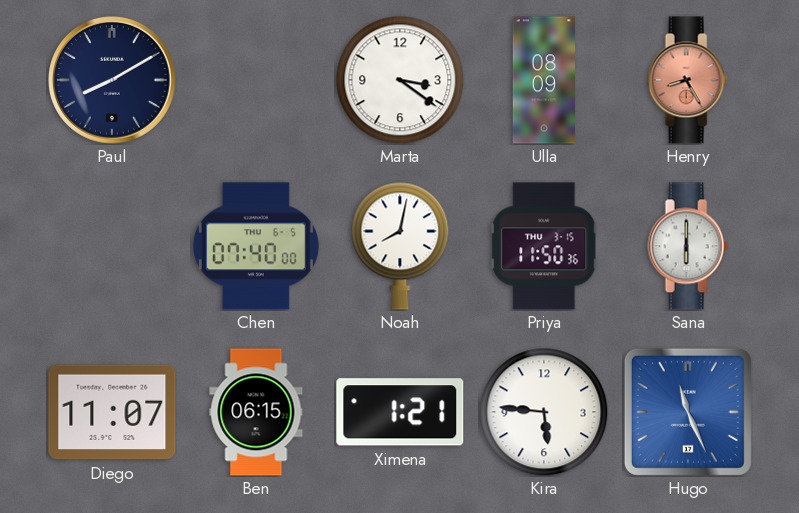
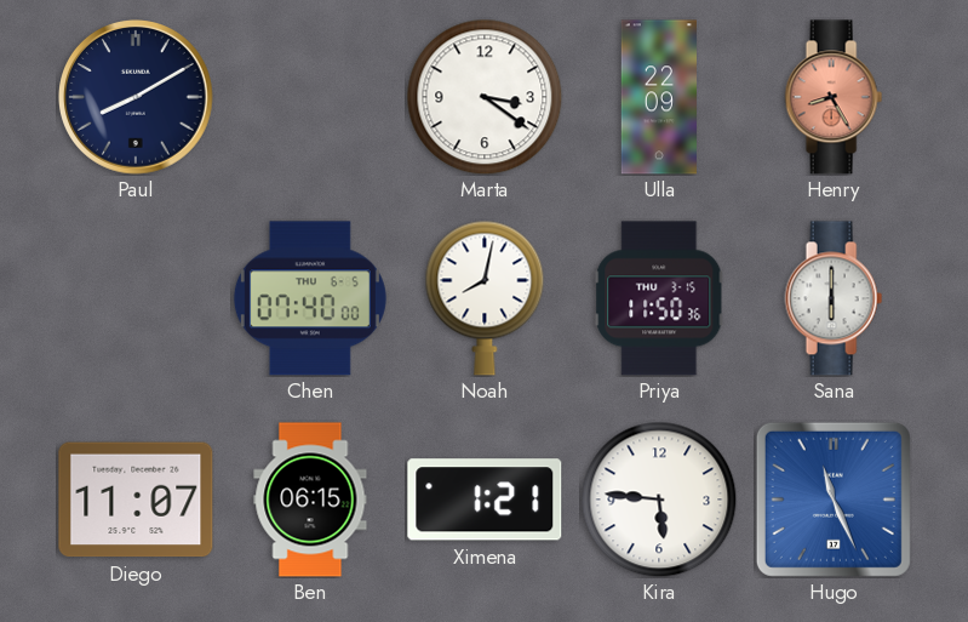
Ulla: 08:09 -> 22:09 (658, 97)
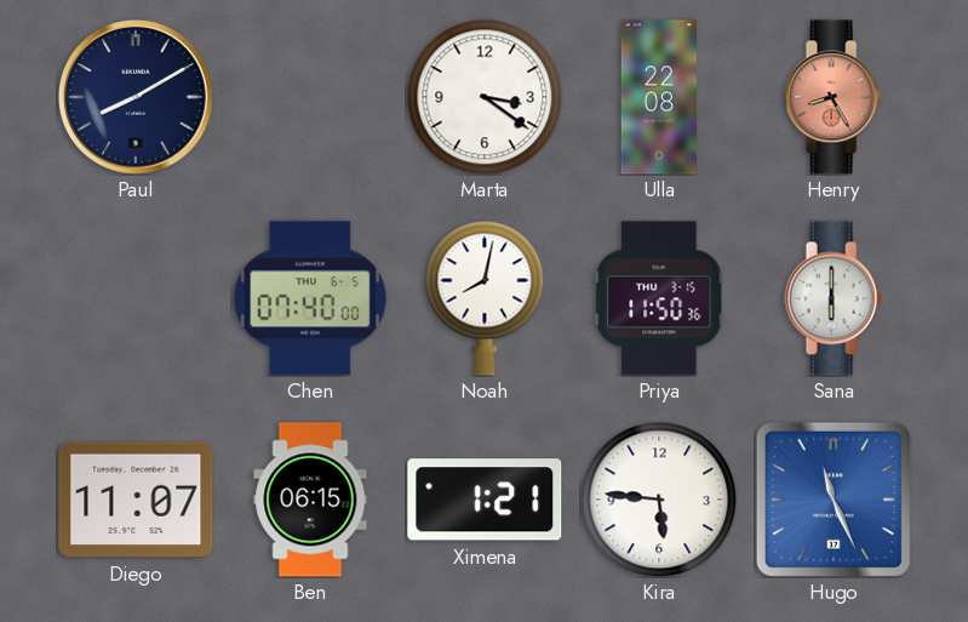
Ulla: 22:09 -> 22:08 (658, 97)
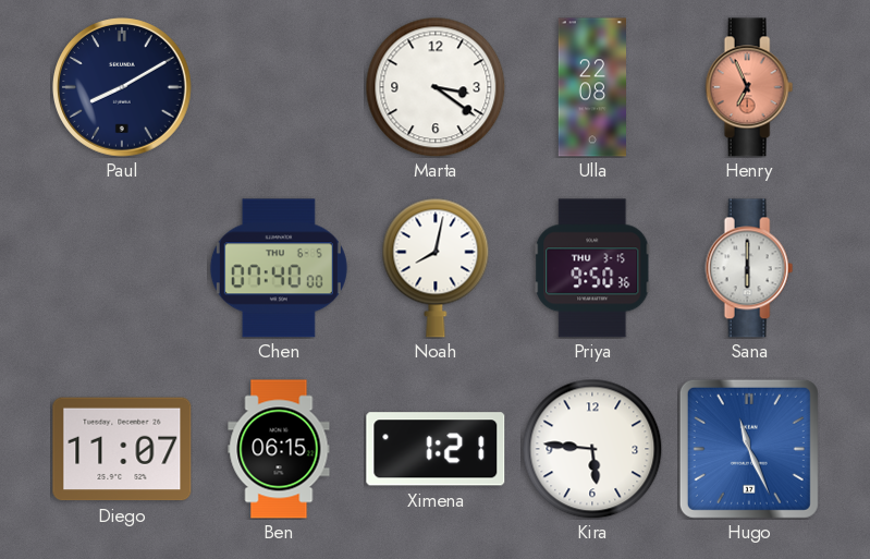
Henry: 8:25 -> 6:56 (749, 87)
Priya: 11:50 -> 9:50 (592, 268)
